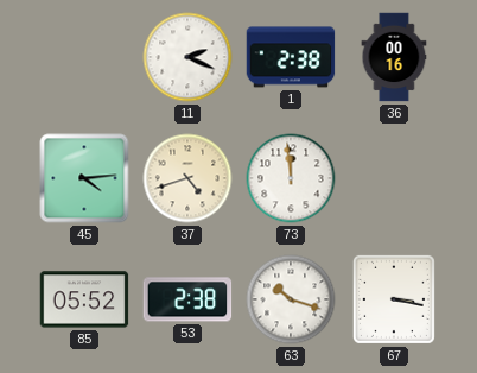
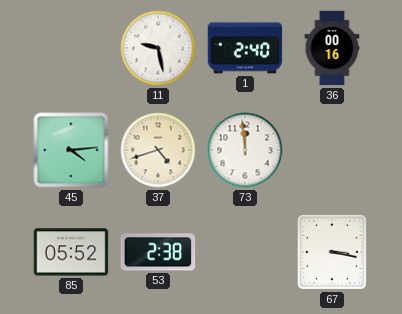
11: 2:19 -> 9:28 (158, 48)
1: 2:38 -> 2:40 (245, 48)
63: 10:18 -> none (291, 299)
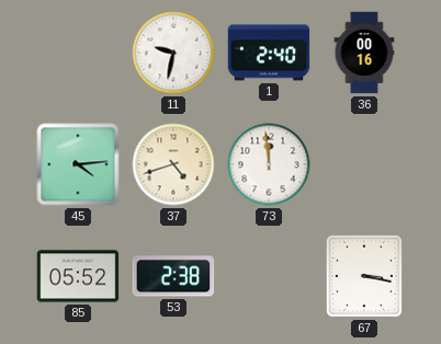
11: 9:28 -> 9:32 (173, 53)
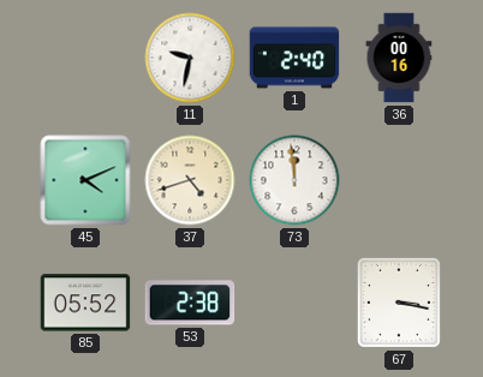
45: 4:14 -> 4:11 (85, 180)
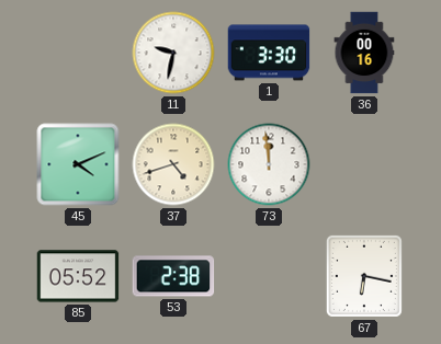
1: 2:40 -> 3:30 (269, 53)
67: 3:17 -> 6:17 (364, 276)
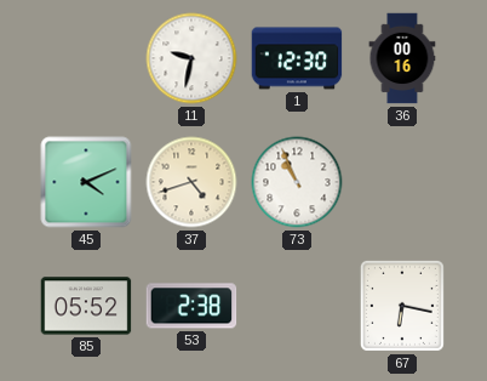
1: 3:30 -> 12:30 (297, 58)
73: 11:59 -> 10:56 (297, 182)
